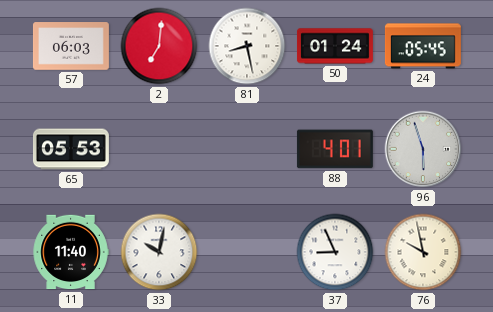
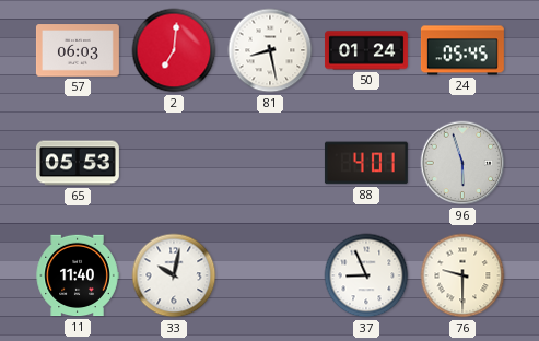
76: 9:58 -> 9:30 (462, 275)
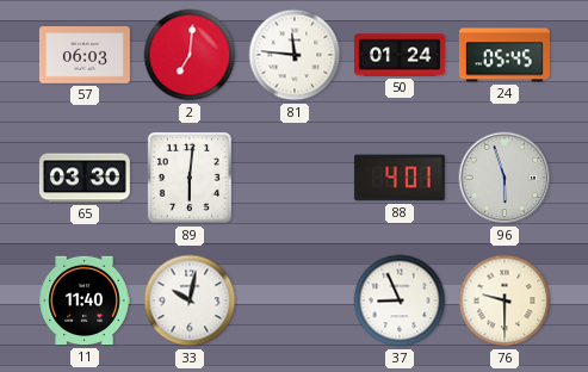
81: 8:28 -> 11:46 (295, 55)
65: 05:53 -> 03:30 (85, 178)
89: none -> 6:01 (190, 178)
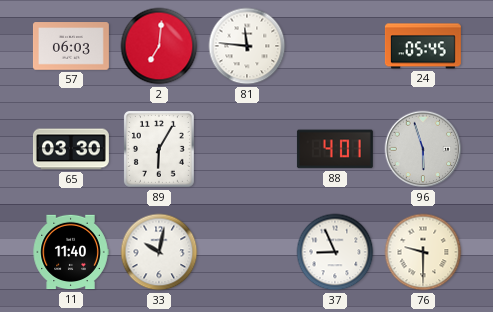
50: 01:24 -> none (400, 55)
89: 6:01 -> 6:05 (159, 149)
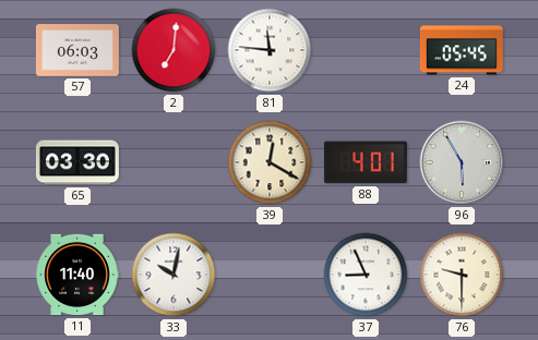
89: 6:05 -> none (159, 149)
39: none -> 12:20 (270, 162)
96: 5:57 -> 5:55 (462, 162)
